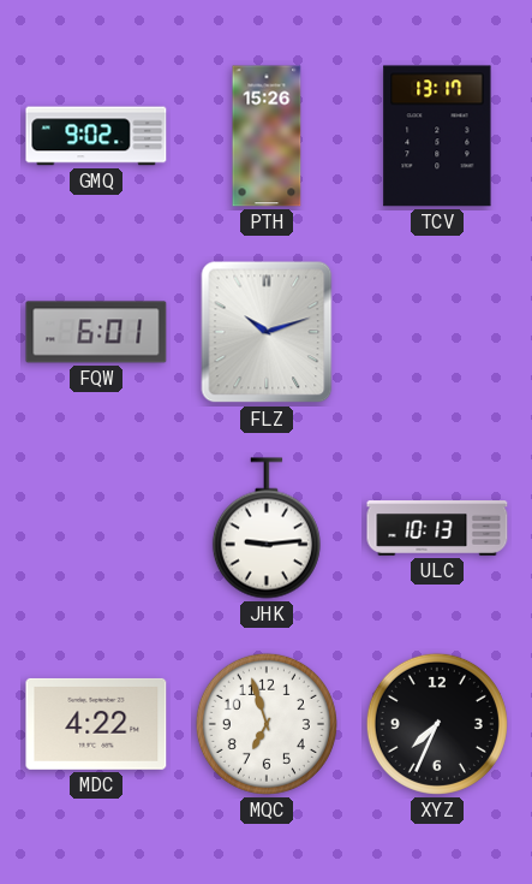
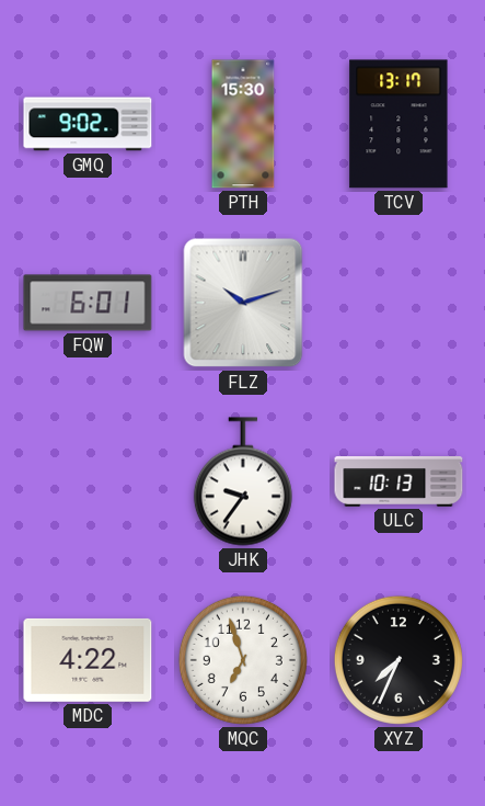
PTH: 15:26 -> 15:30 (243, 124)
JHK: 9:14 -> 9:36 (243, 481)
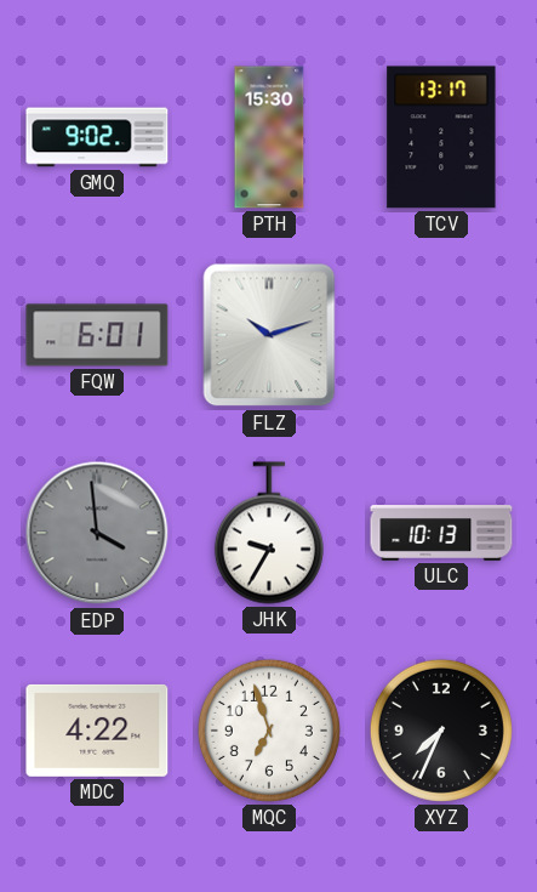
EDP: none -> 3:59 (97, 533)
JHK: 9:36 -> 9:35 (269, 533)
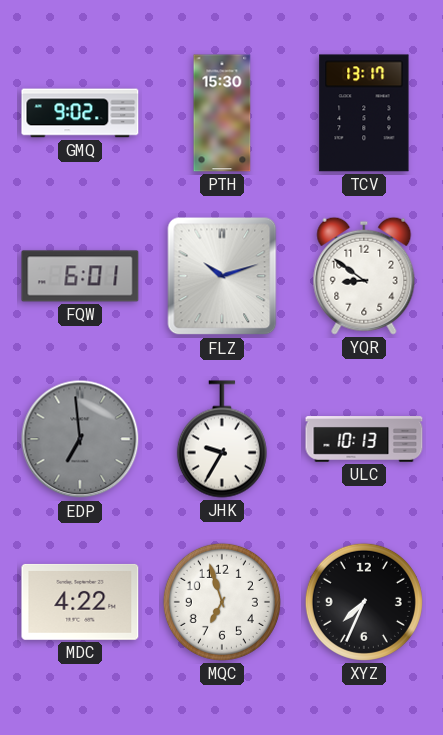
YQR: none -> 8:51 (364, 276)
EDP: 3:59 -> 6:59 (80, 439)
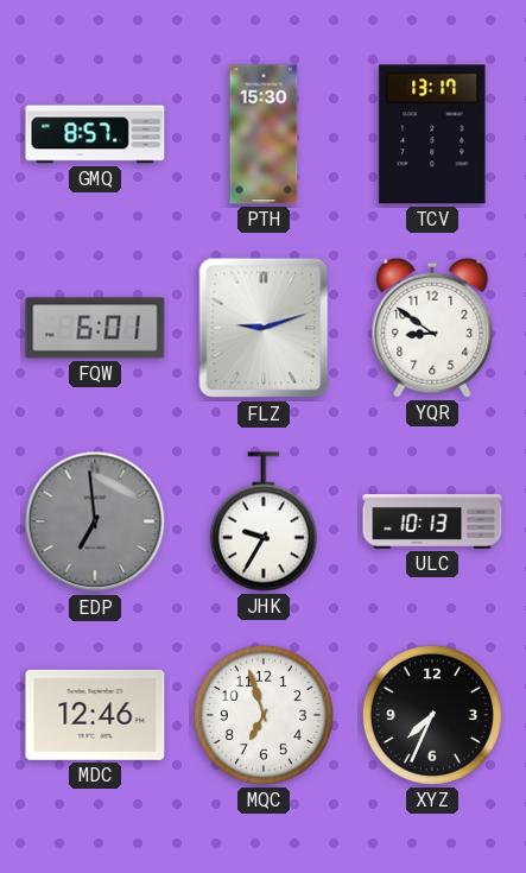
GMQ: 9:02 -> 8:57 (95, 134)
FLZ: 10:12 -> 9:12 (264, 328)
MDC: 4:22 -> 12:46 (95, 715)
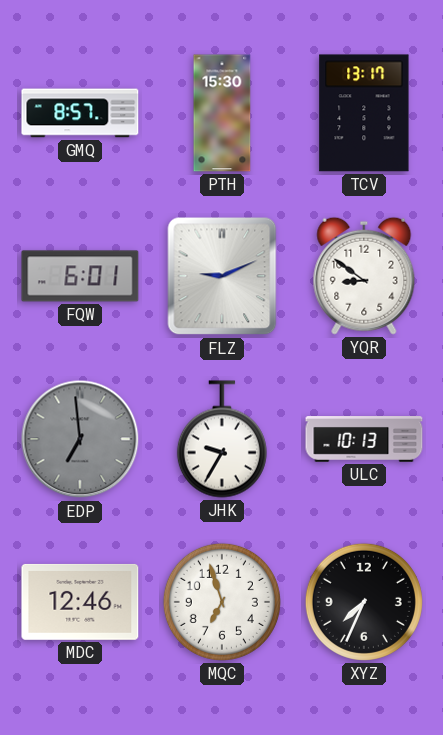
FLZ: 9:12 -> 9:11 (222, 276)
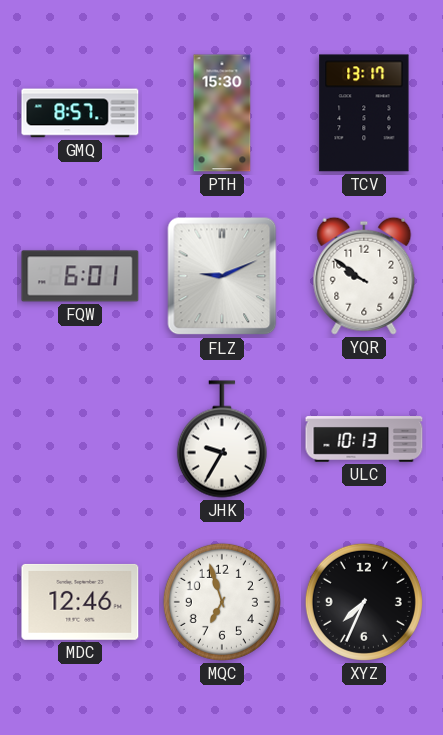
YQR: 8:51 -> 9:51 (364, 276)
EDP: 6:59 -> none (80, 439)
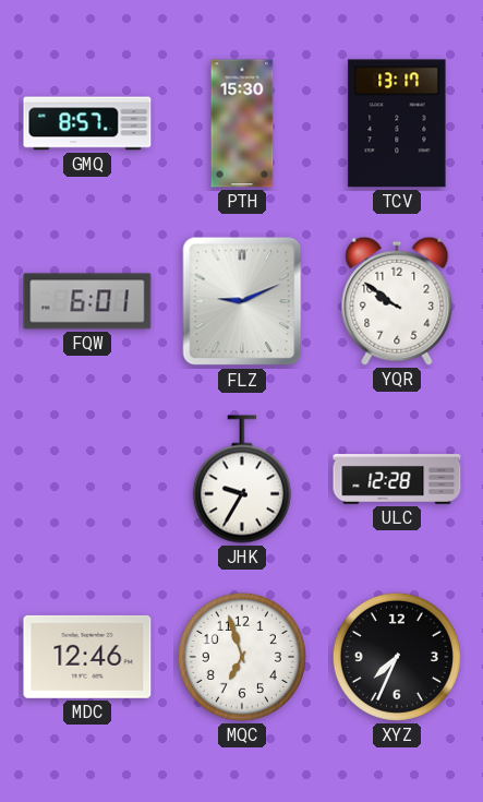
ULC: 10:13 -> 12:28 (397, 479)
